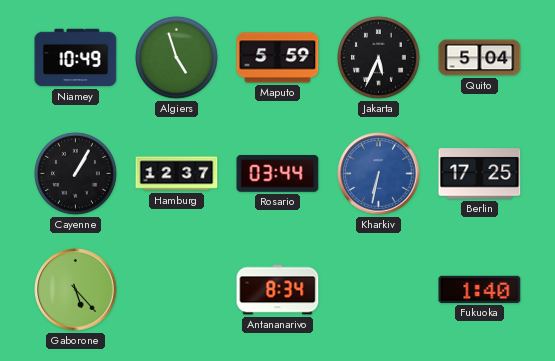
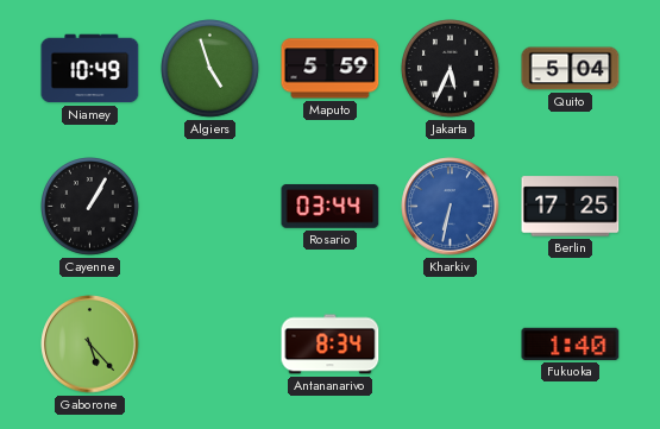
Hamburg: 12:37 -> none (177, 174)
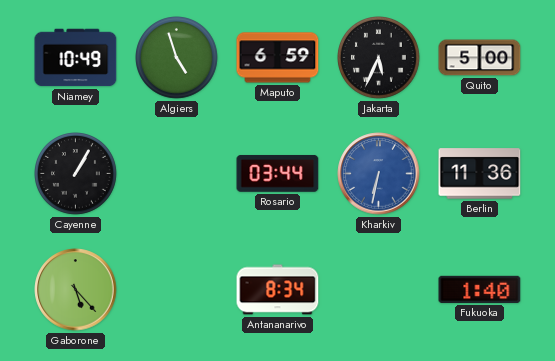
Maputo: 5:59 -> 6:59 (278, 58)
Quito: 5:04 -> 5:00 (480, 58)
Berlin: 17:25 -> 11:36 (480, 174)
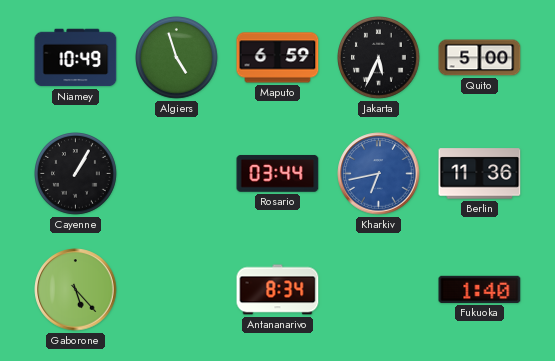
Kharkiv: 6:32 -> 6:43 (379, 174)
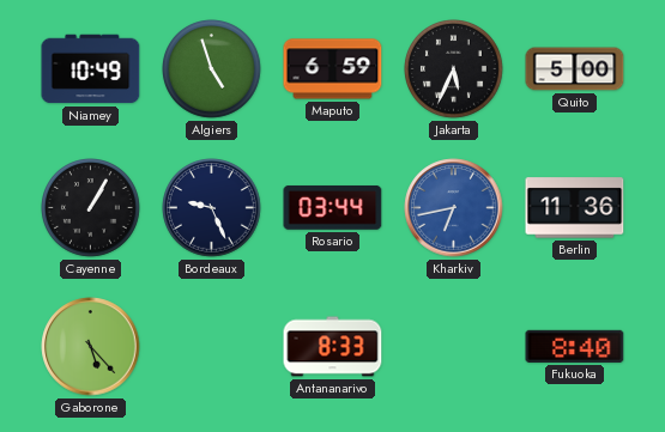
Bordeaux: none -> 9:26 (212, 208)
Antananarivo: 8:34 -> 8:33 (333, 347)
Fukuoka: 1:40 -> 8:40 (575, 346)
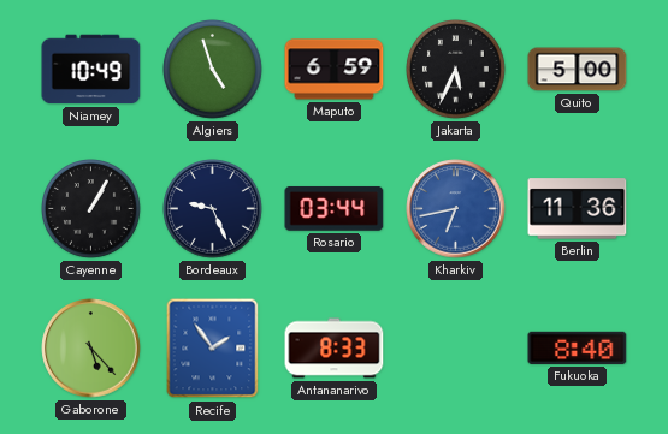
Recife: none -> 1:54 (213, 349)
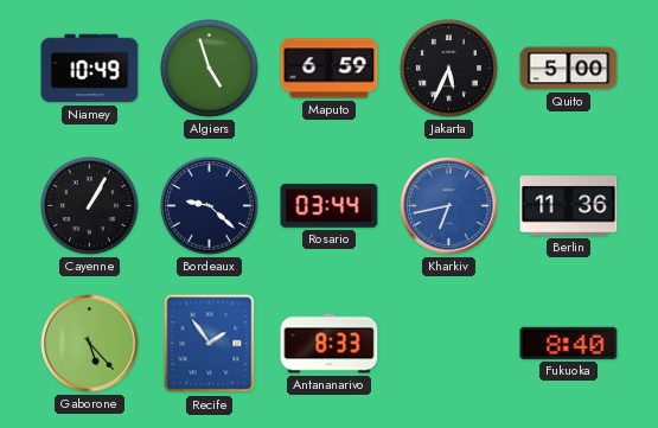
Bordeaux: 9:26 -> 9:22 (210, 206)
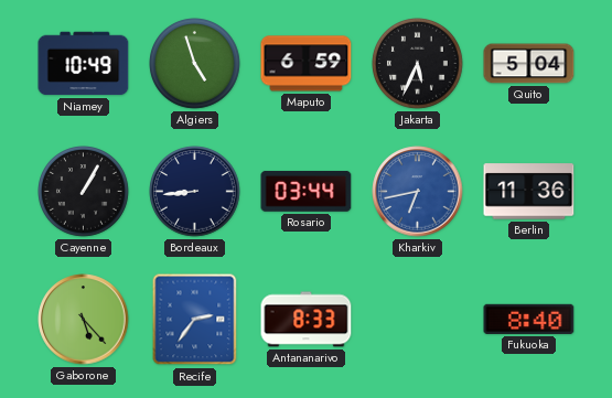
Quito: 5:00 -> 5:04 (529, 64)
Bordeaux: 9:22 -> 8:44 (195, 192)
Recife: 1:54 -> 2:36 (195, 320)
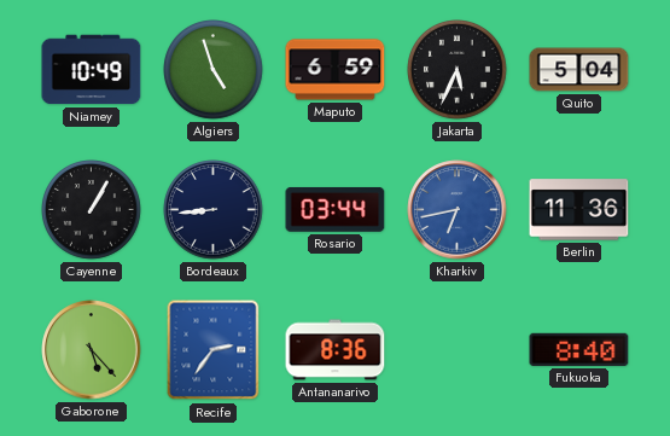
Antananarivo: 8:33 -> 8:36 (336, 350)
